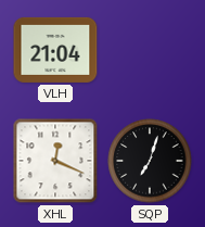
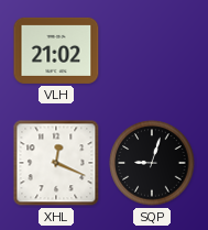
VLH: 21:04 -> 21:02 (56, 51)
SQP: 7:03 -> 9:03 (152, 163)
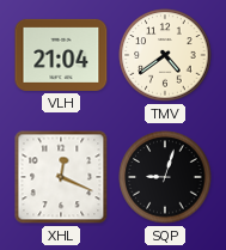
VLH: 21:02 -> 21:04 (61, 55)
TMV: none -> 4:39 (165, 55)
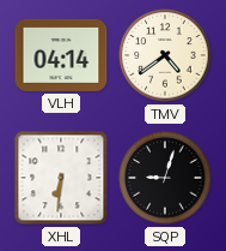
VLH: 21:04 -> 04:14 (61, 55)
XHL: 12:19 -> 6:31 (61, 178)
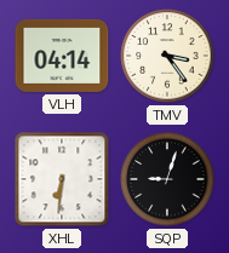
TMV: 4:39 -> 3:24 (167, 56)
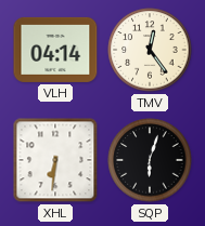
TMV: 3:24 -> 12:24 (150, 50)
SQP: 9:03 -> 6:03 (150, 160)
